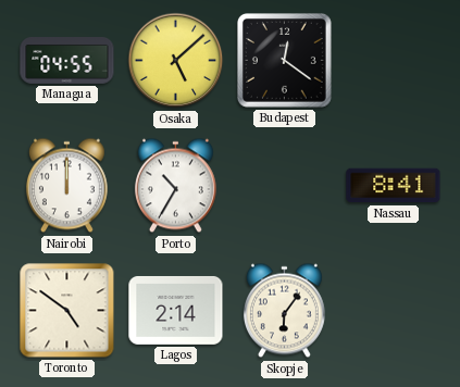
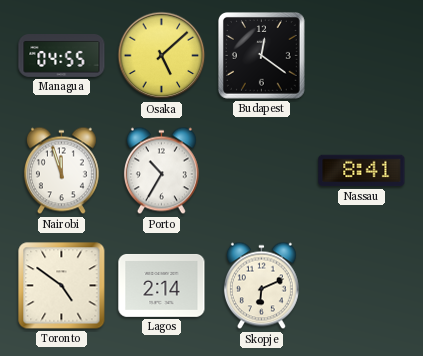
Nairobi: 12:00 -> 11:57 (61, 171)
Skopje: 6:06 -> 6:11 (261, 286)
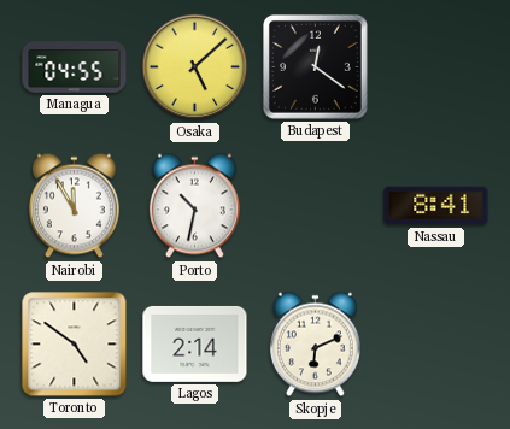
Nairobi: 11:57 -> 11:55 (74, 206)
Porto: 10:35 -> 10:32 (194, 206)
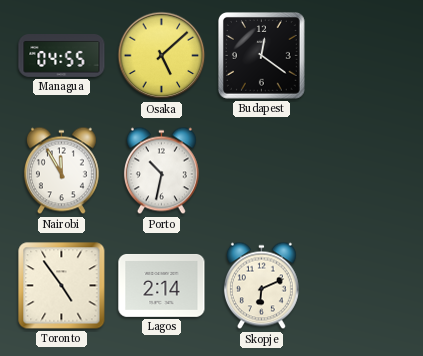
Nassau: 8:41 -> none (436, 206)
Toronto: 4:51 -> 4:54 (62, 286)
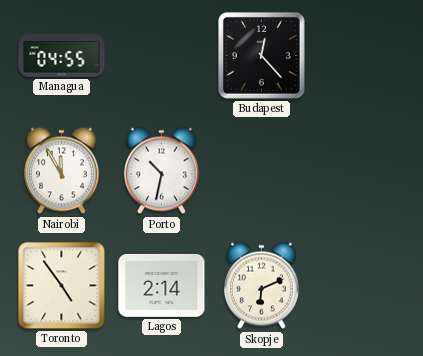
Osaka: 5:08 -> none (162, 56)
Budapest: 12:21 -> 12:23 (262, 56)
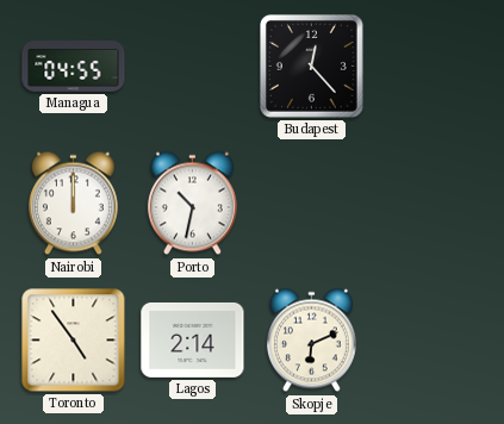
Nairobi: 11:55 -> 12:00 (73, 204)
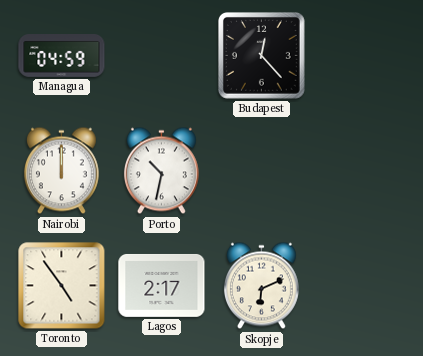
Managua: 04:55 -> 04:59 (62, 56)
Lagos: 2:14 -> 2:17 (162, 285)
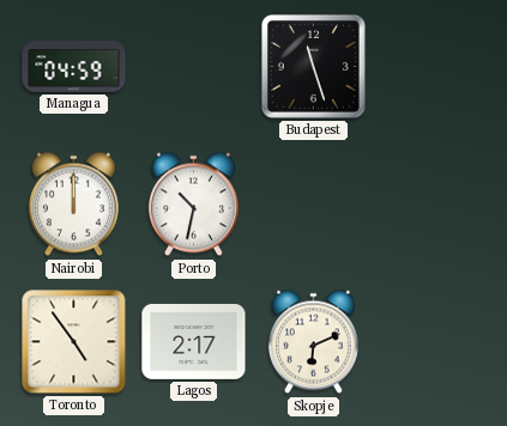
Budapest: 12:23 -> 11:27 (314, 67)
